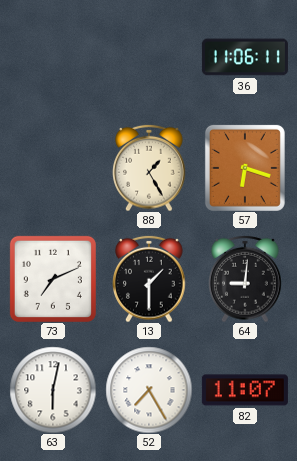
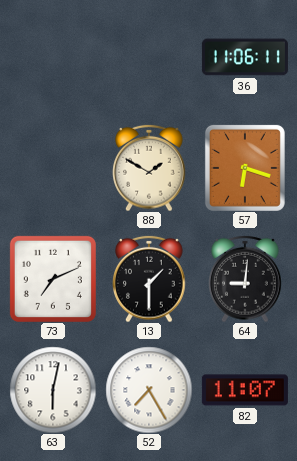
88: 1:25 -> 1:50 (149, 168)
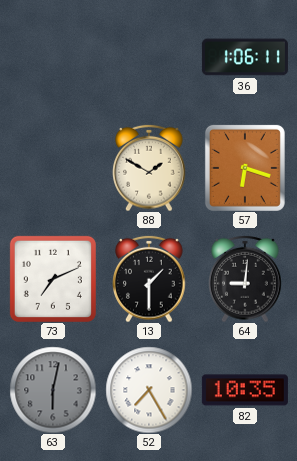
36: 11:06 -> 1:06 (245, 57)
63 dial: white -> grey (53, 390)
82: 11:07 -> 10:35 (245, 390)
